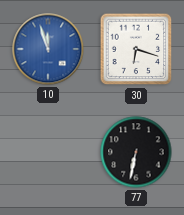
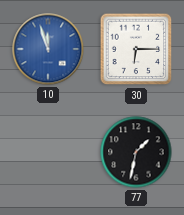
30: 6:18 -> 6:15 (136, 49)
77: 6:32 -> 1:32 (136, 152)
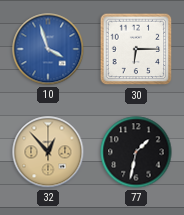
10: 11:57 -> 3:57 (48, 49)
32: none -> 12:53 (48, 152)
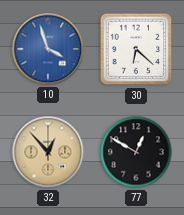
30: 6:15 -> 6:22 (136, 49)
77: 1:32 -> 12:50 (136, 152)
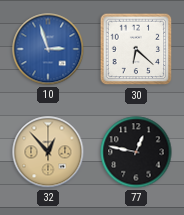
10: 3:57 -> 2:57 (48, 49)
77: 12:50 -> 12:47 (136, 152)
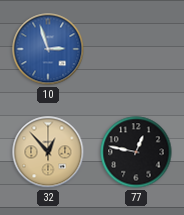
30: 6:22 -> none (136, 49)
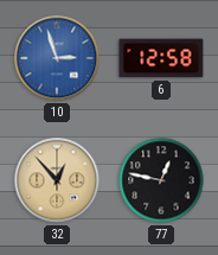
6: none -> 12:58 (161, 58)
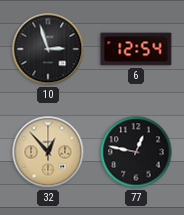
10 dial: blue -> black (48, 49)
6: 12:58 -> 12:54 (136, 49)
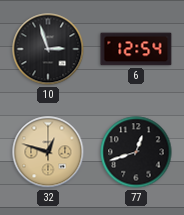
32: 12:53 -> 12:48 (48, 152)
77: 12:47 -> 12:42 (136, 152)
